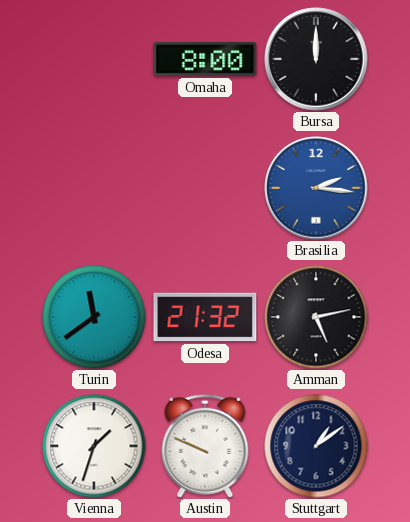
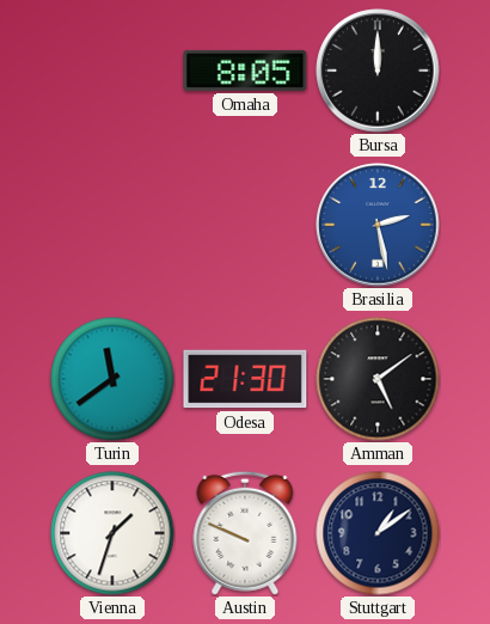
Omaha: 8:00 -> 8:05 (245, 71)
Brasilia: 2:16 -> 2:28 (378, 225)
Odesa: 21:32 -> 21:30 (245, 379)
Amman: 5:13 -> 5:09 (378, 379)
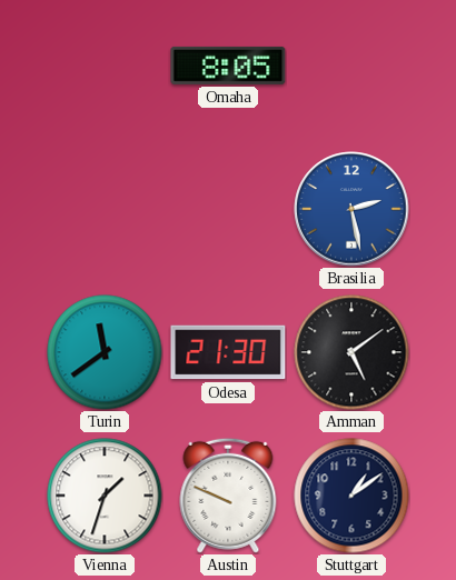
Bursa: 12:00 -> none (378, 71)
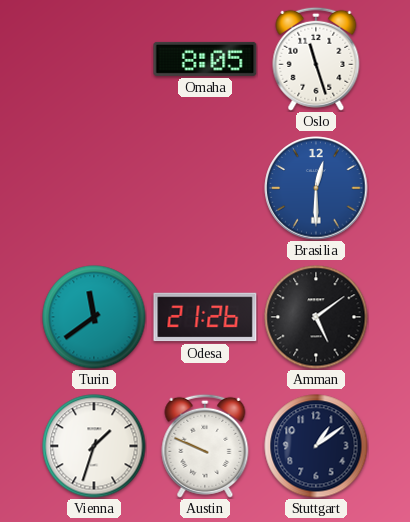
Oslo: none -> 11:27 (316, 59)
Brasilia: 2:28 -> 12:30 (316, 188)
Odesa: 21:30 -> 21:26 (205, 317)
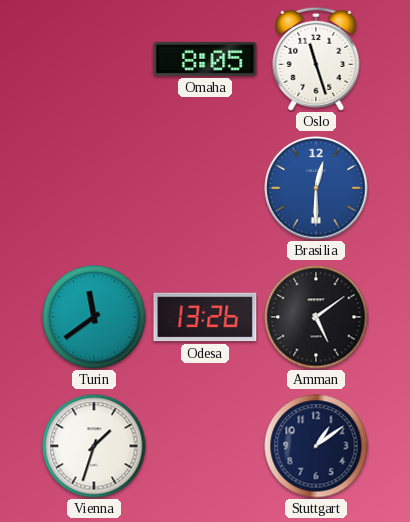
Odesa: 21:26 -> 13:26 (205, 317)
Austin: 9:49 -> none (205, 446)
